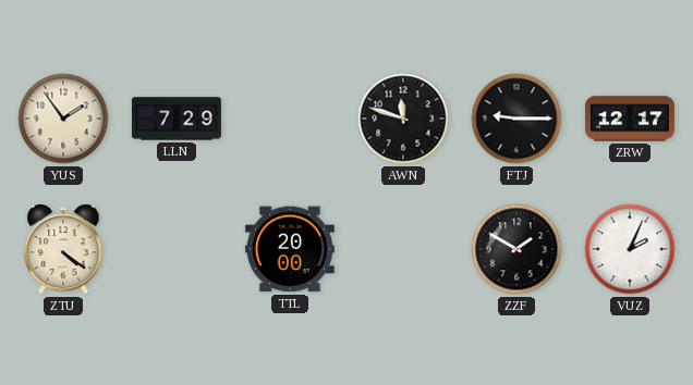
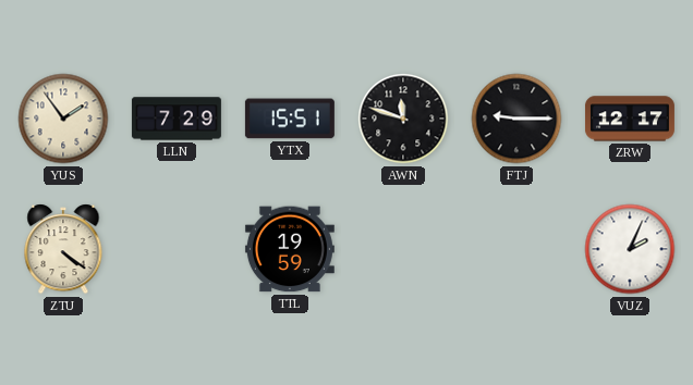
YTX: none -> 15:51 (290, 119)
TTL: 20:00 -> 19:59 (290, 249)
ZZF: 1:50 -> none (516, 249)
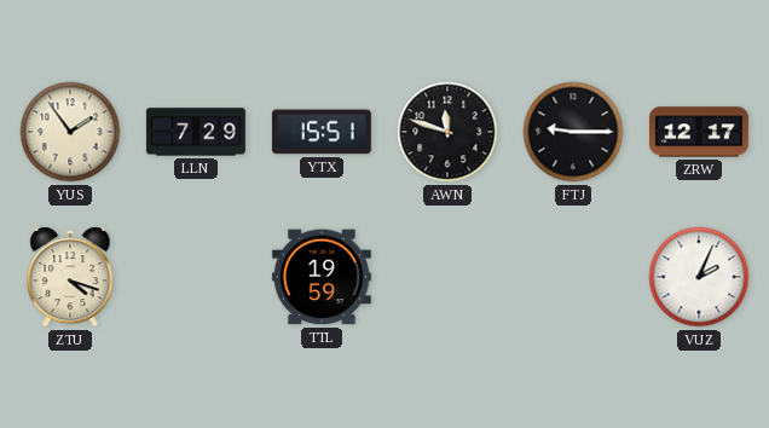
ZTU: 4:21 -> 4:18 (70, 277)
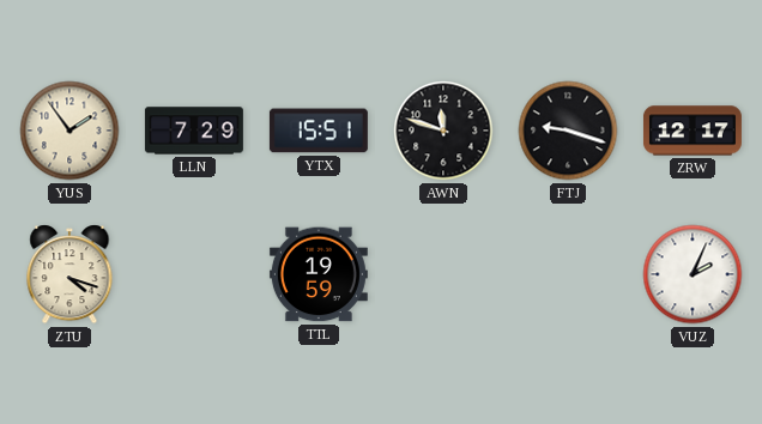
FTJ: 9:15 -> 9:18 (568, 131)
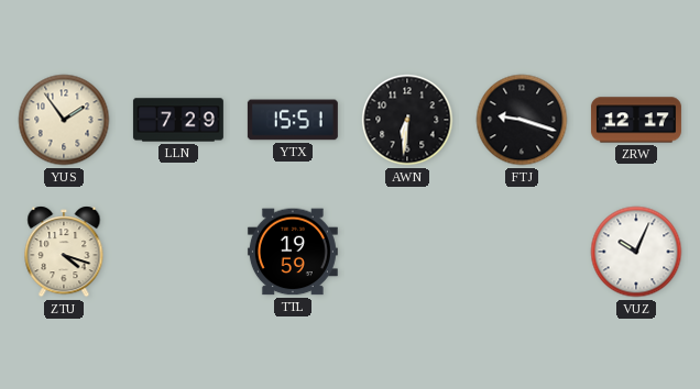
AWN: 11:48 -> 6:31 (407, 120)
VUZ: 2:04 -> 10:04 (636, 252)
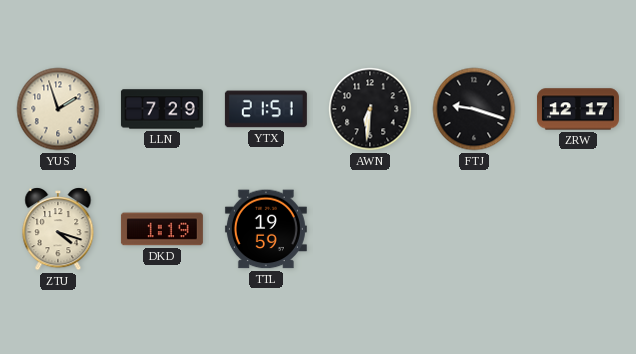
YUS: 1:54 -> 1:57 (58, 109)
YTX: 15:51 -> 21:51 (266, 109)
DKD: none -> 1:19 (162, 229)
VUZ: 10:04 -> none (636, 252)
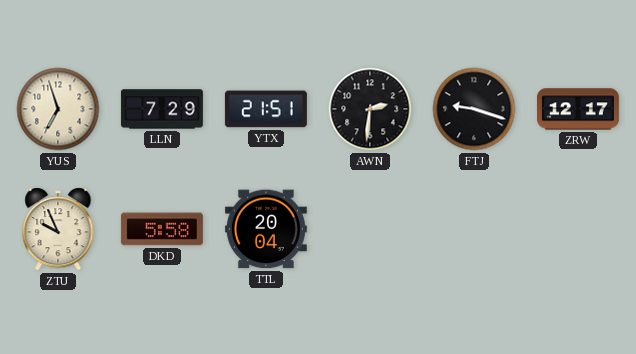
YUS: 1:57 -> 6:57 (58, 109)
AWN: 6:31 -> 2:31 (370, 109)
ZTU: 4:18 -> 9:56 (58, 229)
DKD: 1:19 -> 5:58 (162, 229)
TTL: 19:59 -> 20:04 (266, 229)
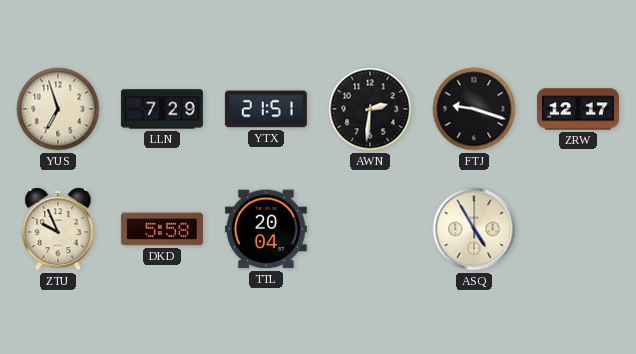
ASQ: none -> 4:55 (474, 229)
